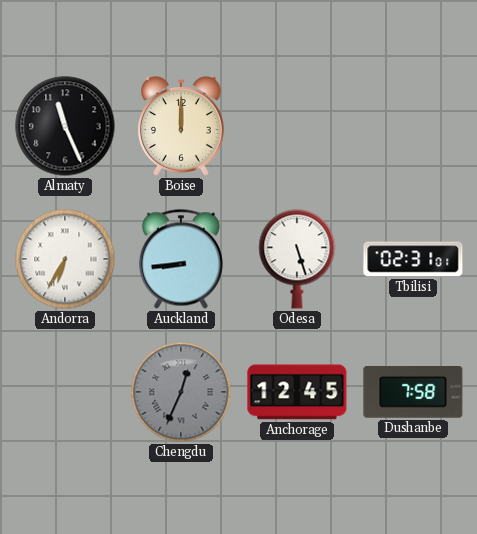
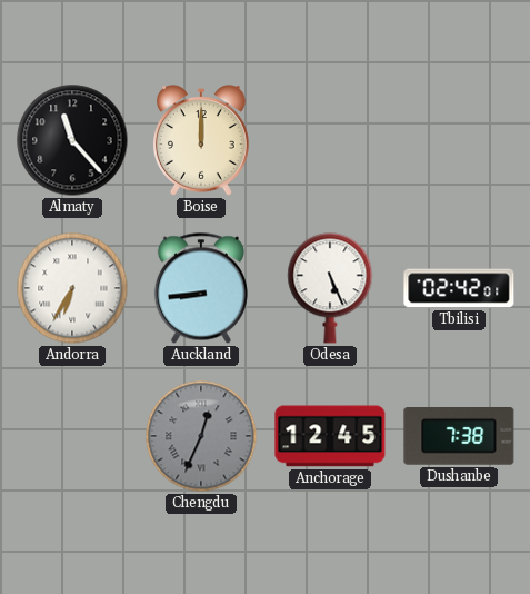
Almaty: 11:26 -> 11:23 (72, 140)
Odesa: 5:27 -> 5:26 (330, 288)
Tbilisi: 02:31 -> 02:42 (459, 288)
Dushanbe: 7:58 -> 7:38 (459, 437)
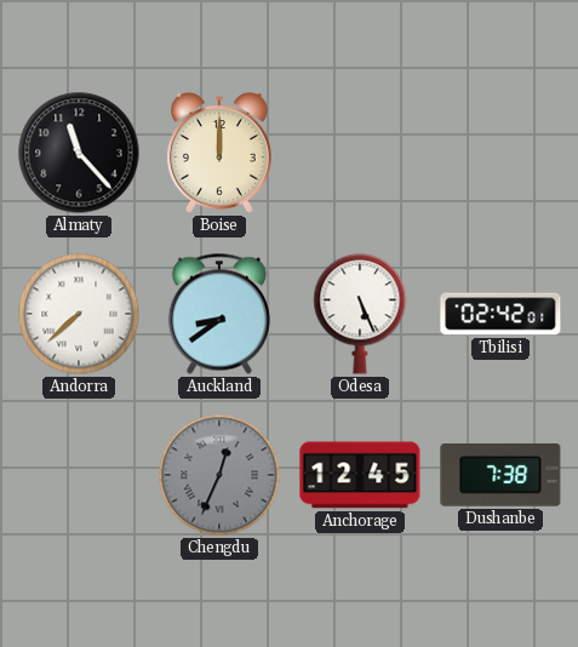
Andorra: 6:35 -> 7:38 (79, 314)
Auckland: 8:44 -> 8:39 (219, 314)
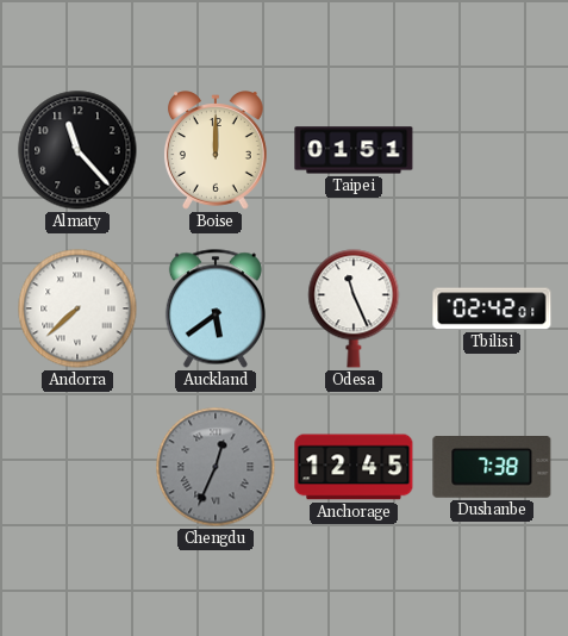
Taipei: none -> 01:51 (354, 150)
Auckland: 8:39 -> 5:39 (216, 308)
Odesa: 5:26 -> 11:26 (354, 308)
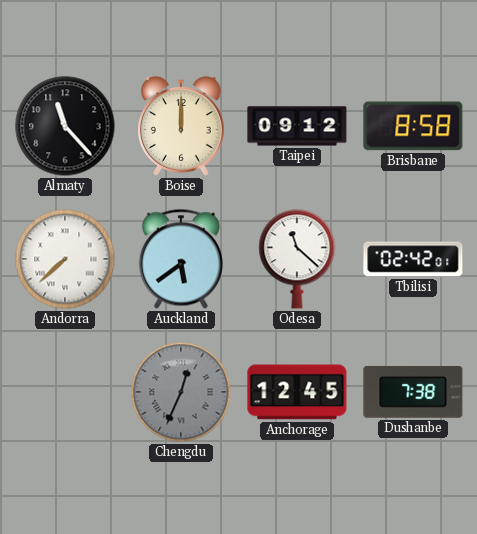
Taipei: 01:51 -> 09:12 (297, 126)
Brisbane: none -> 8:58 (413, 126)
Odesa: 11:26 -> 11:22 (297, 259)
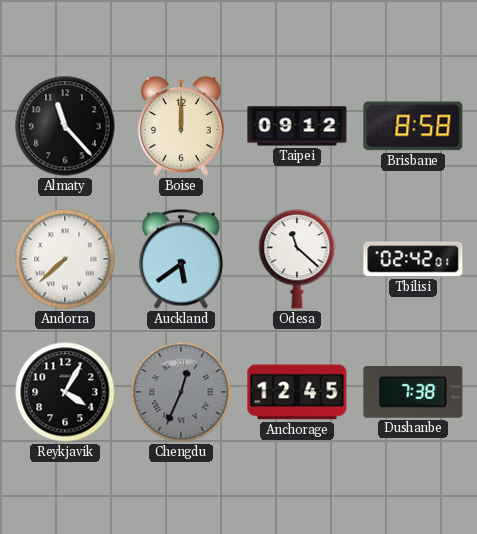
Reykjavik: none -> 4:05 (65, 392)
